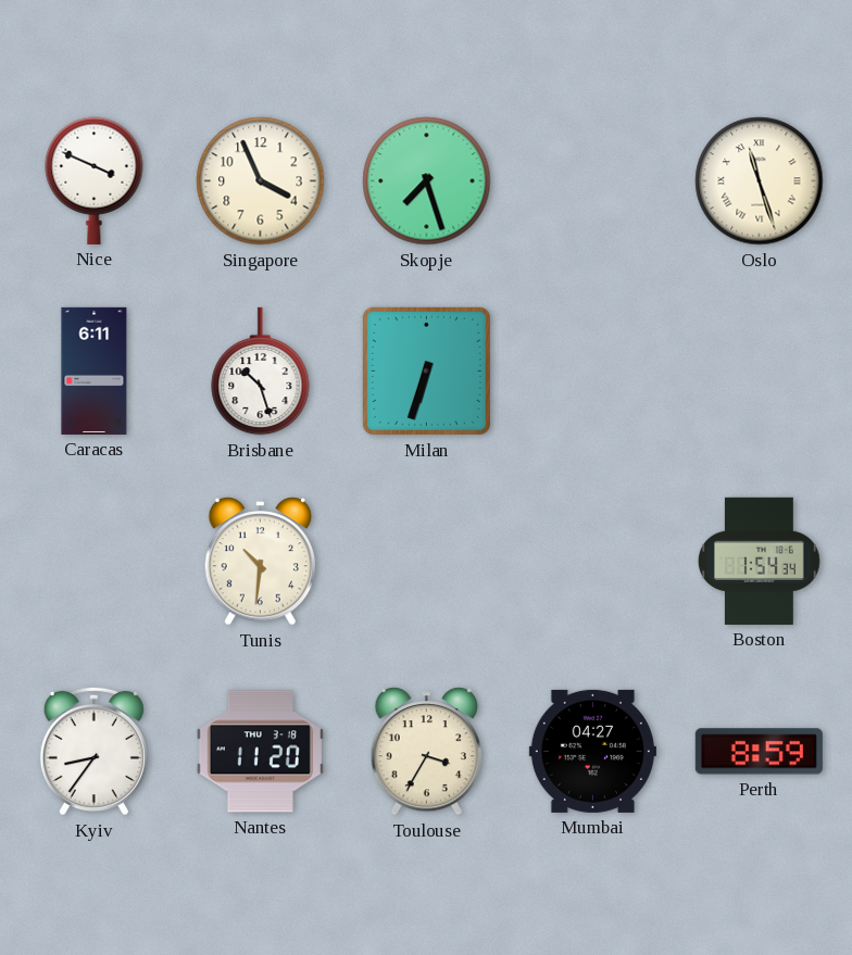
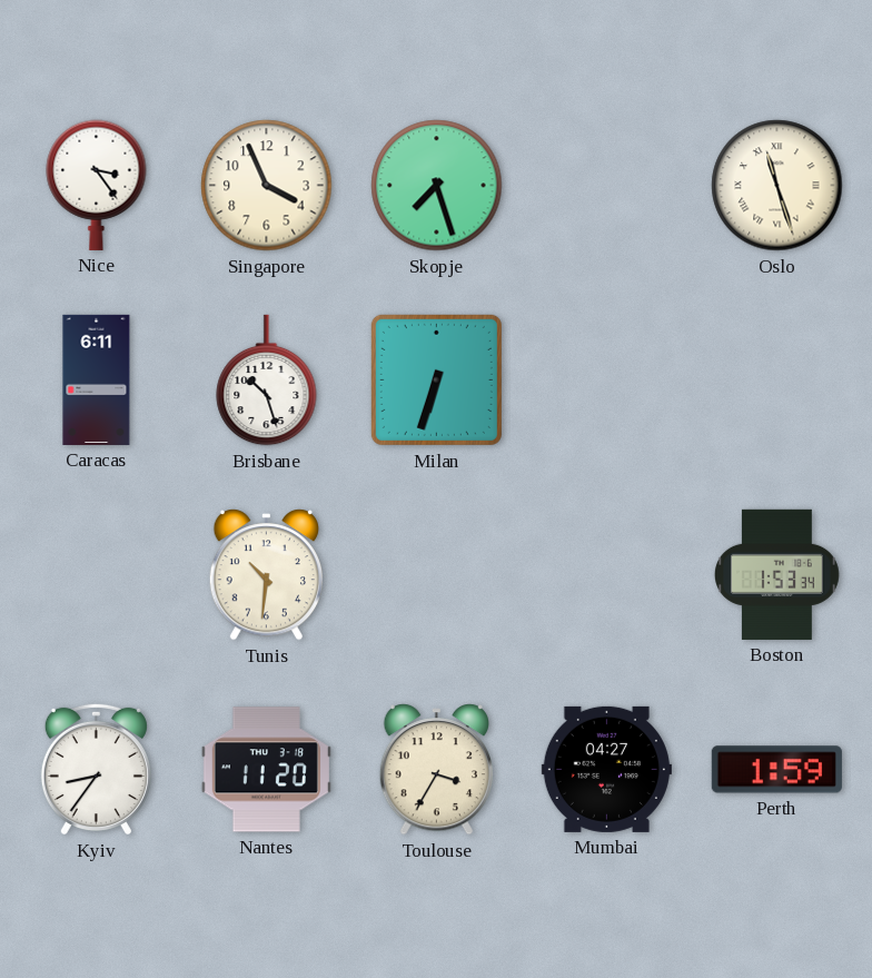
Nice: 3:49 -> 3:24 (97, 185)
Boston: 1:54 -> 1:53 (777, 574)
Perth: 8:59 -> 1:59 (776, 770)
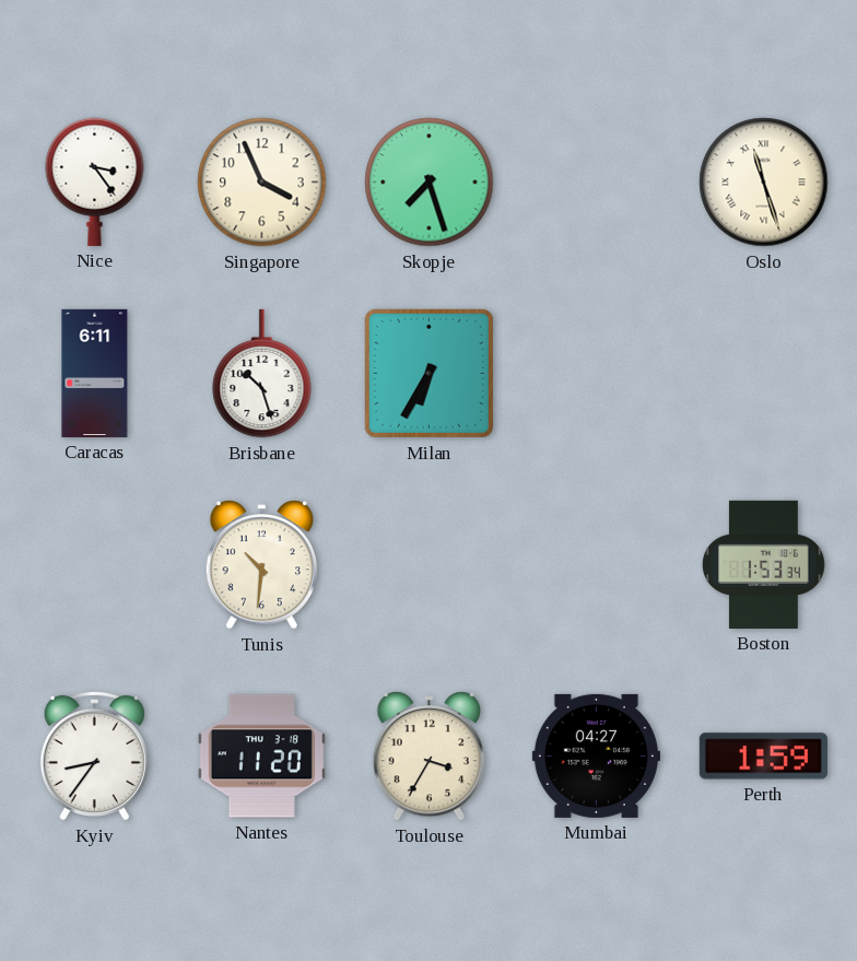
Milan: 6:33 -> 6:35 (428, 373)
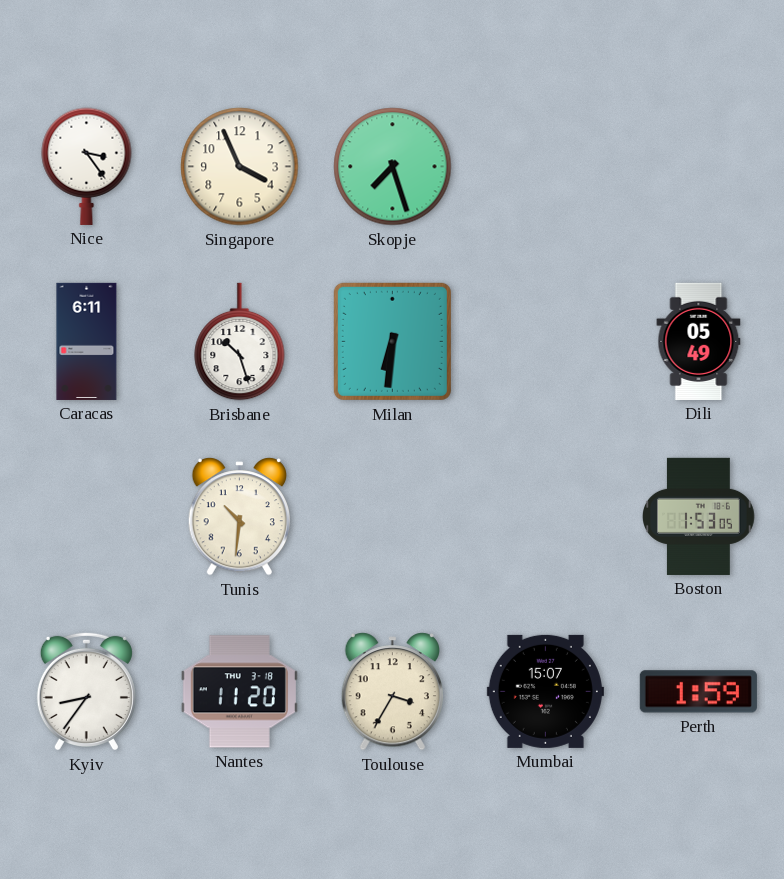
Oslo: 11:27 -> none (764, 183)
Milan: 6:35 -> 6:31 (392, 341)
Dili: none -> 05:49 (699, 341)
Boston: 1:53:34 -> 1:53:05 (699, 516)
Mumbai: 04:27 -> 15:07 (545, 691)
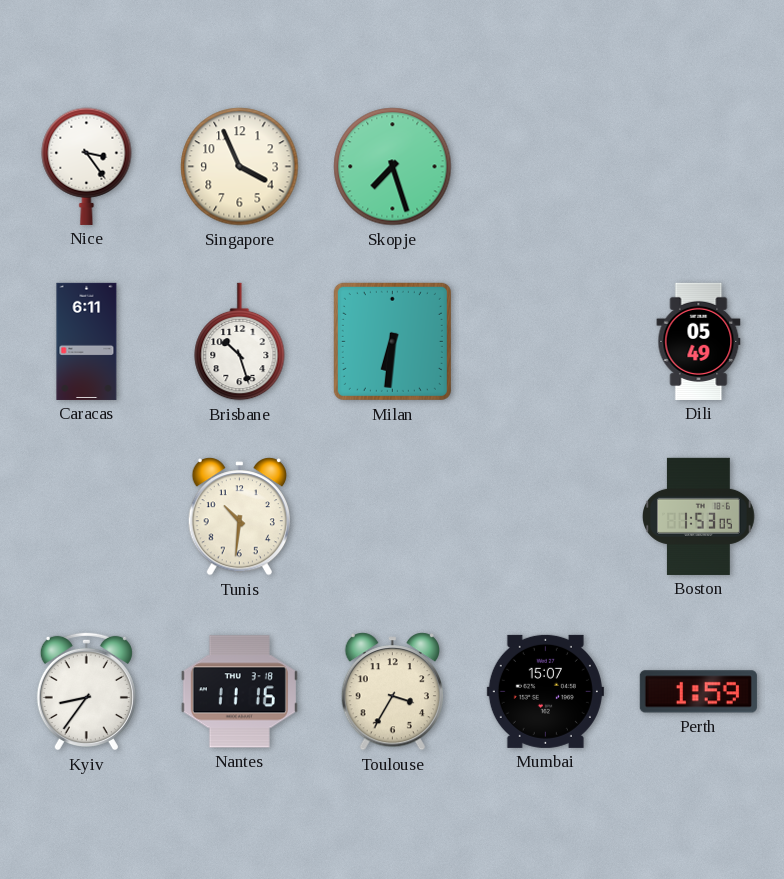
Nantes: 11:20 -> 11:16 (239, 692)
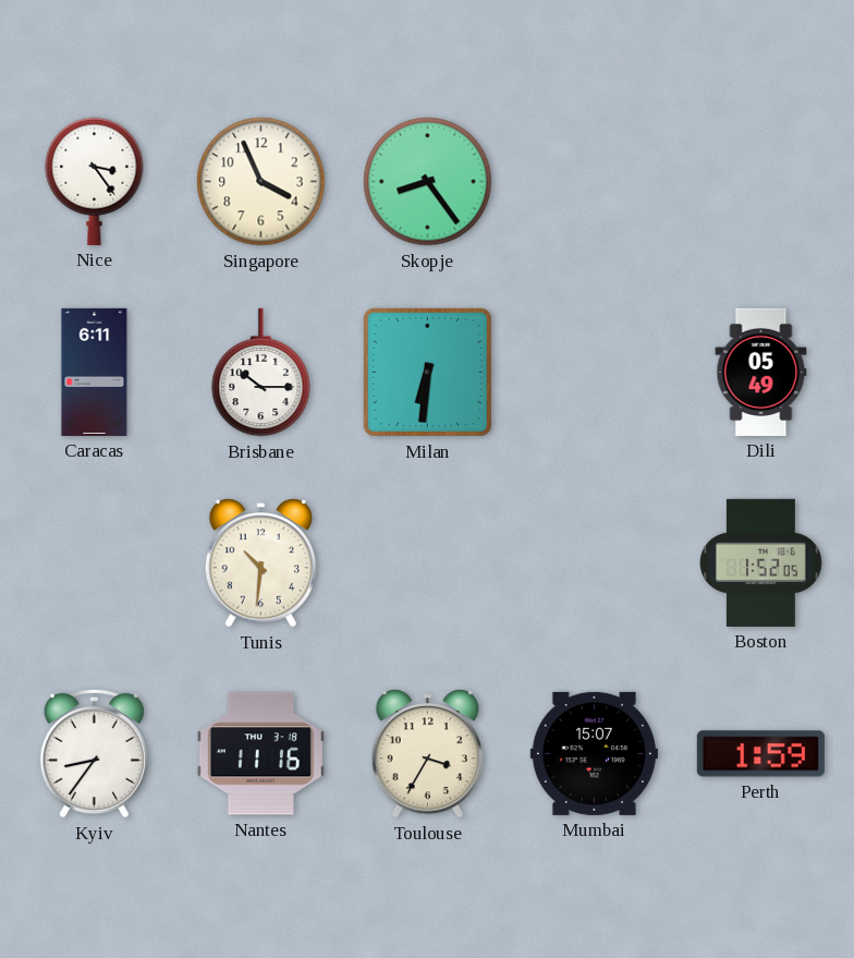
Skopje: 7:27 -> 8:24 (428, 182)
Brisbane: 10:27 -> 10:15 (261, 373)
Boston: 1:53 -> 1:52 (761, 562)
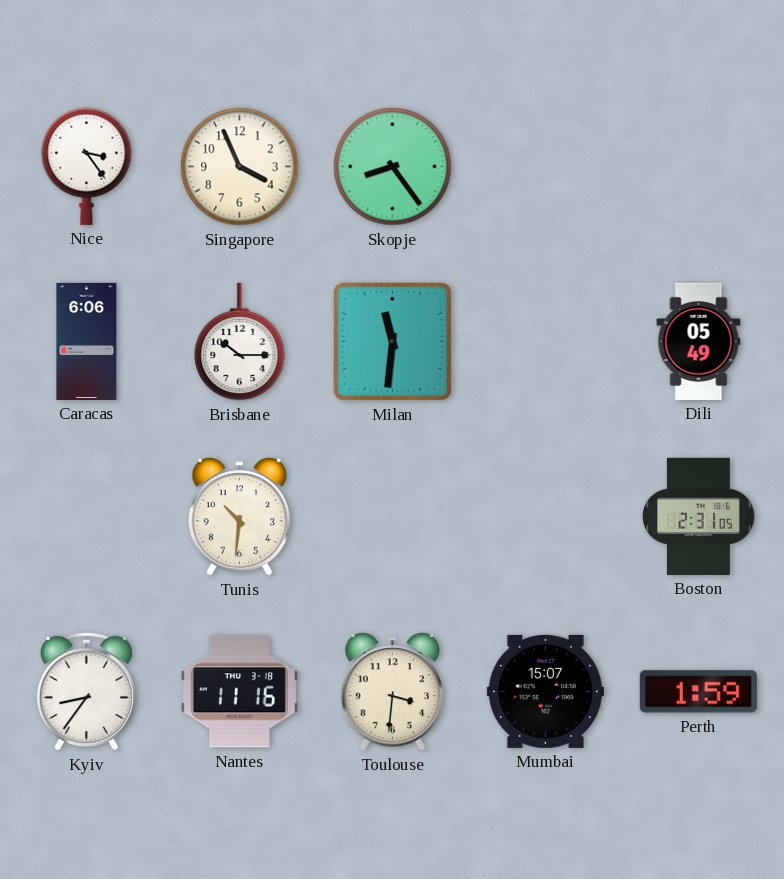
Caracas: 6:11 -> 6:06 (87, 341)
Milan: 6:31 -> 11:31 (392, 341)
Boston: 1:52 -> 2:31 (699, 516)
Toulouse: 3:35 -> 3:31 (392, 692)
